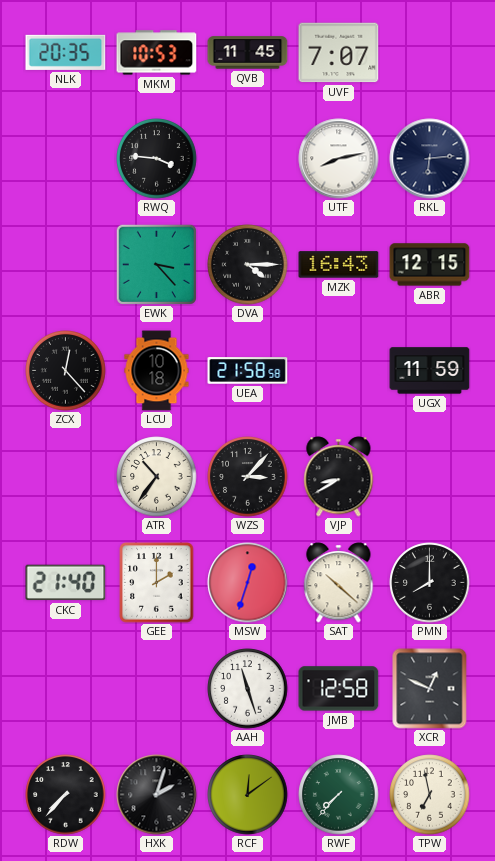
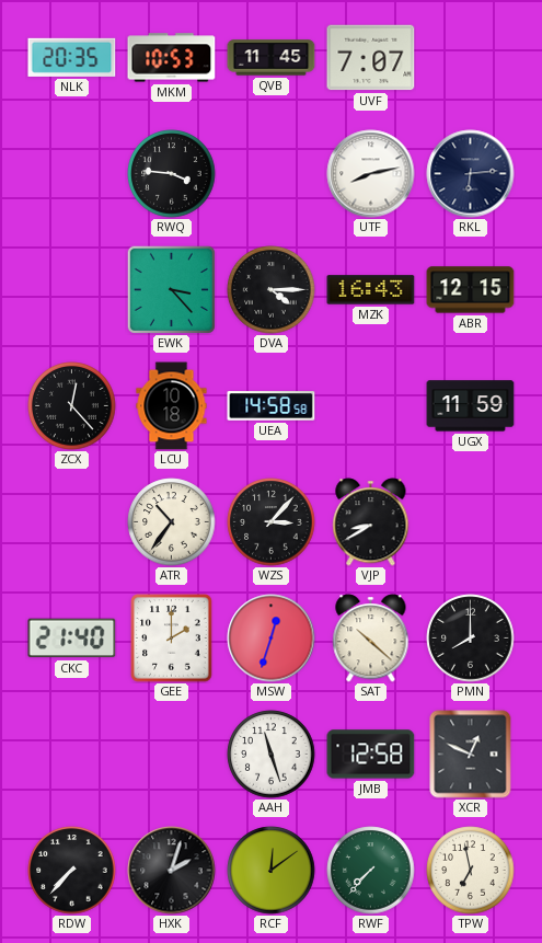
UEA: 21:58 -> 14:58 (272, 406)
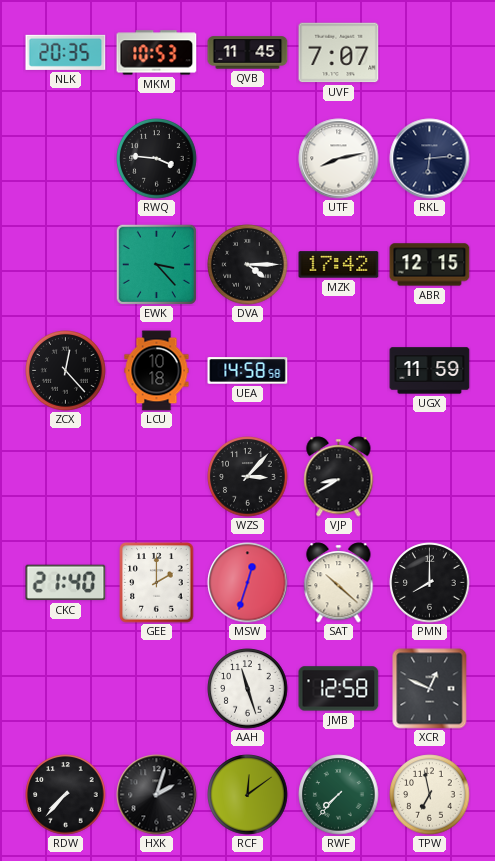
MZK: 16:43 -> 17:42 (339, 265)
ATR: 10:36 -> none (172, 522)
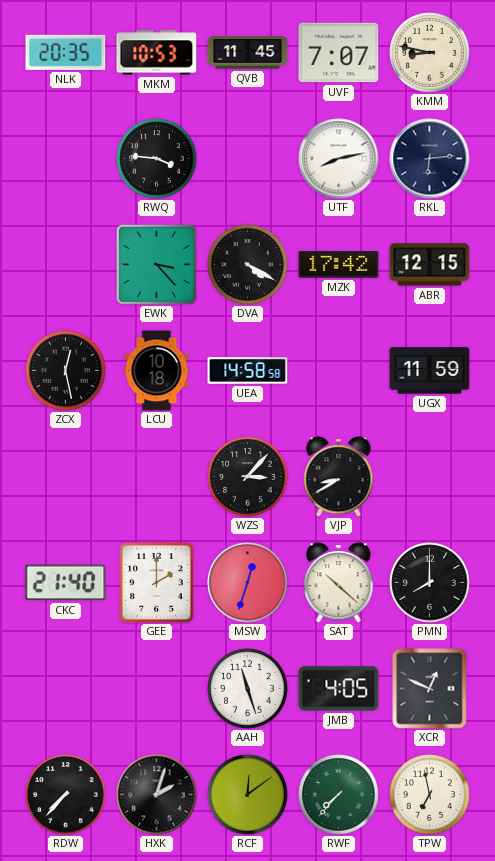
KMM: none -> 8:47 (430, 53)
DVA: 4:15 -> 4:20 (248, 265)
ZCX: 12:23 -> 12:28 (66, 371)
JMB: 12:58 -> 4:05 (339, 689)
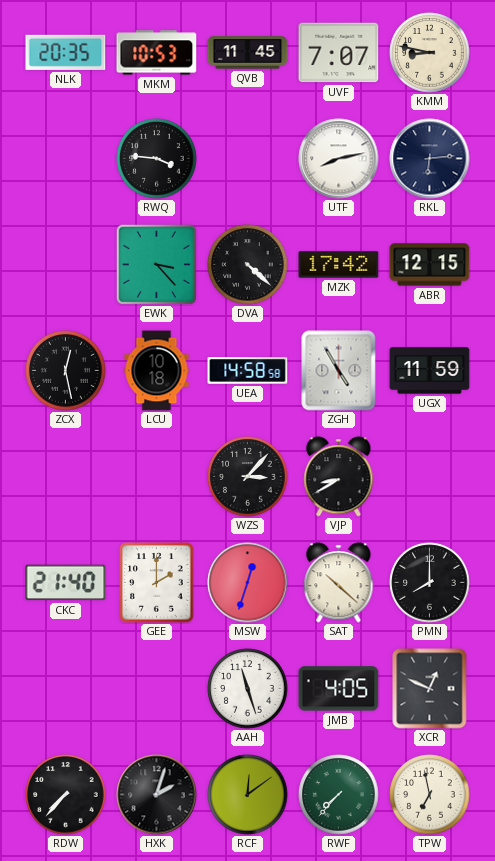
DVA: 4:20 -> 4:22 (248, 265)
ZGH: none -> 4:55 (339, 371)
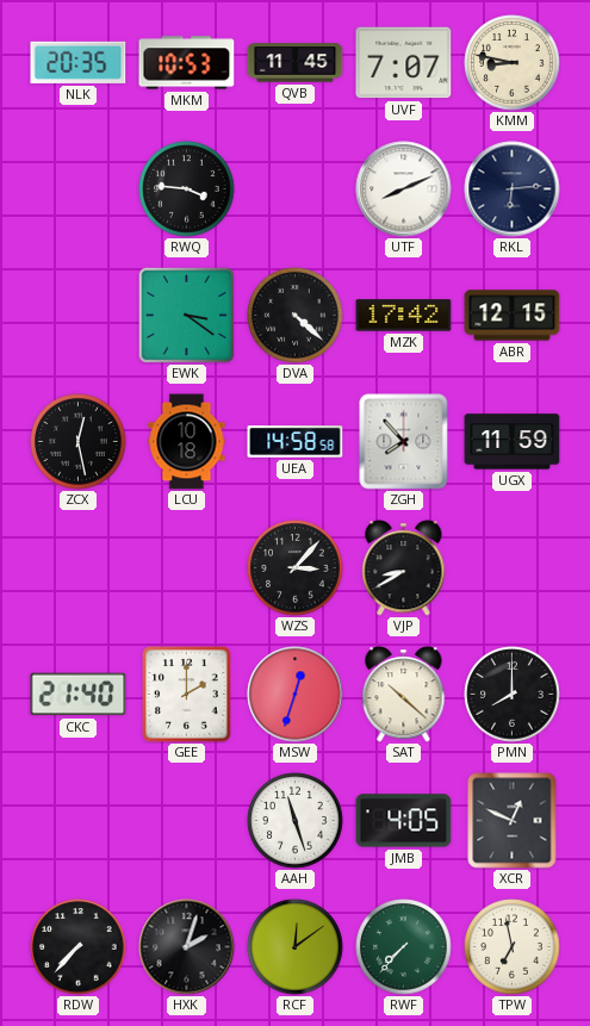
UTF: 8:13 -> 8:11 (404, 189)
EWK: 3:23 -> 3:21 (186, 315)
ZGH: 4:55 -> 7:53 (404, 442)
